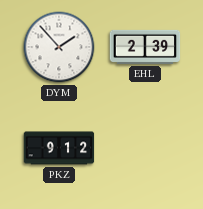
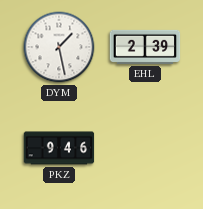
DYM: 1:53 -> 1:28 (59, 47)
PKZ: 9:12 -> 9:46 (59, 148)
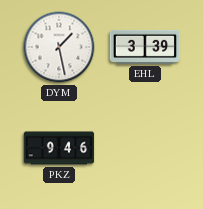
EHL: 2:39 -> 3:39 (145, 47)
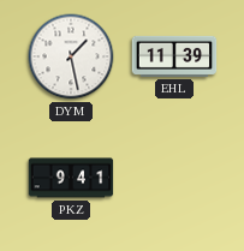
EHL: 3:39 -> 11:39 (174, 56)
PKZ: 9:46 -> 9:41 (71, 178)
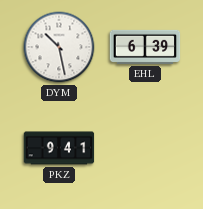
DYM: 1:28 -> 10:28 (59, 47)
EHL: 11:39 -> 6:39 (145, 47)
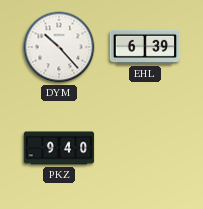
DYM: 10:28 -> 10:23 (59, 47)
PKZ: 9:41 -> 9:40 (59, 148)
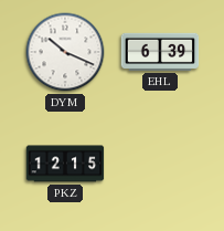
DYM: 10:23 -> 10:19 (65, 52)
PKZ: 9:40 -> 12:15 (65, 164)
